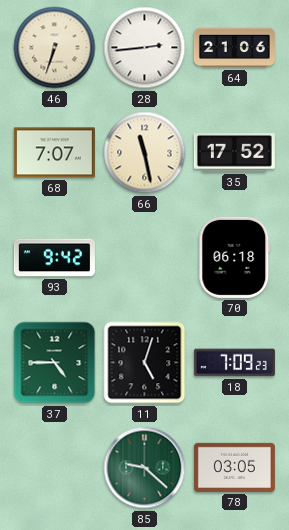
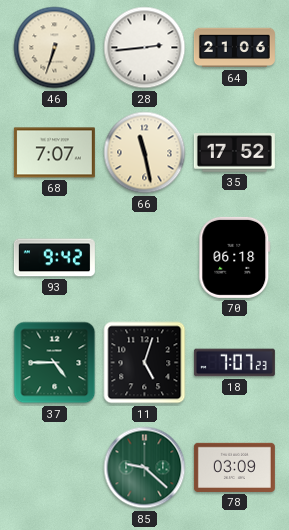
18: 7:09 -> 7:07 (234, 363)
78: 03:05 -> 03:09 (234, 467)
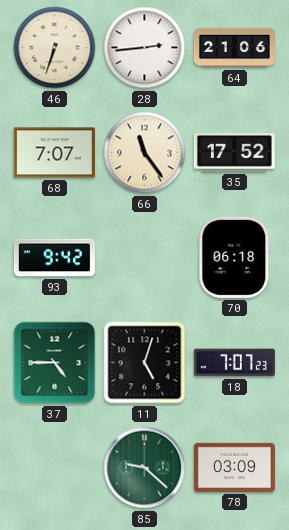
66: 11:28 -> 11:24 (145, 153)
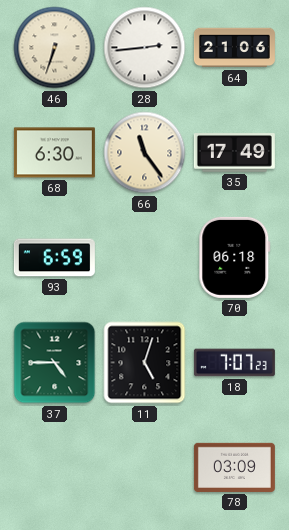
68: 7:07 -> 6:30 (54, 153)
35: 17:52 -> 17:49 (234, 153)
93: 9:42 -> 6:59 (54, 258)
85: 9:22 -> none (145, 468)
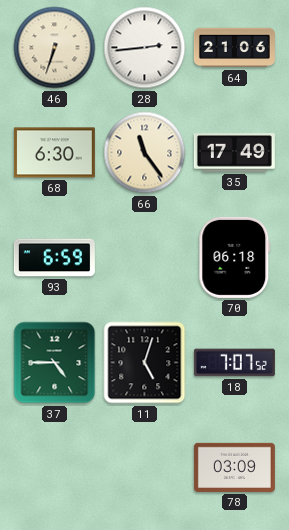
18: 7:07:23 -> 7:07:52 (234, 363)
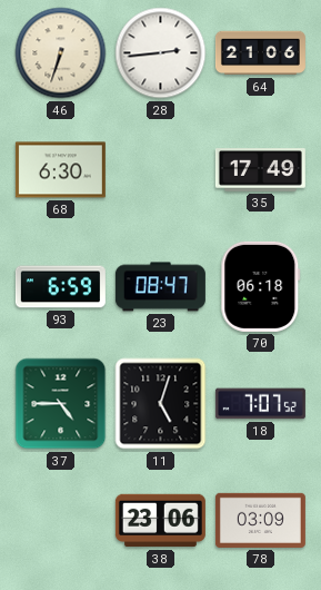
66: 11:24 -> none (145, 153)
23: none -> 08:47 (160, 287)
38: none -> 23:06 (160, 521)
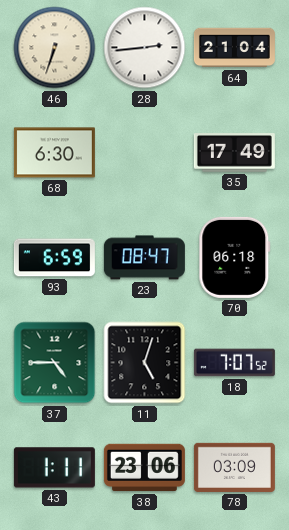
64: 21:06 -> 21:04 (234, 48)
43: none -> 1:11 (54, 468)
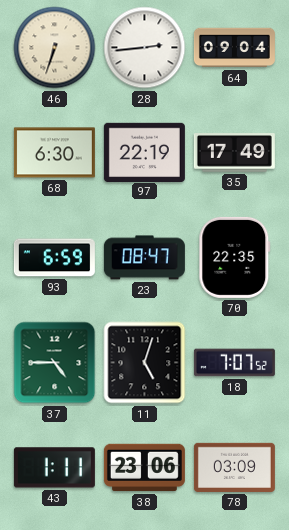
64: 21:04 -> 09:04 (234, 48)
97: none -> 22:19 (144, 152)
70: 06:18 -> 22:35 (235, 257)
